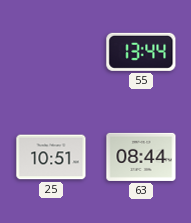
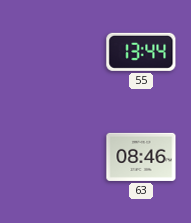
25: 10:51 -> none (51, 157)
63: 08:44 -> 08:46 (141, 157)
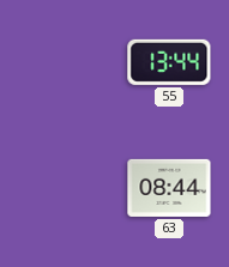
63: 08:46 -> 08:44 (169, 188)
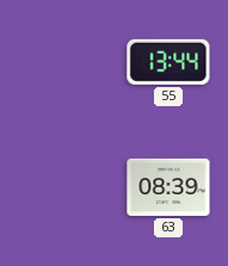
63: 08:44 -> 08:39 (168, 187)
